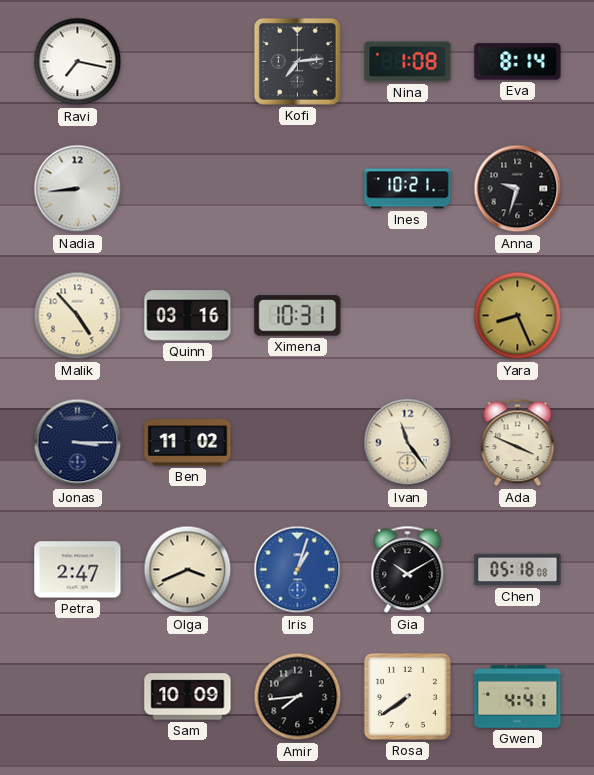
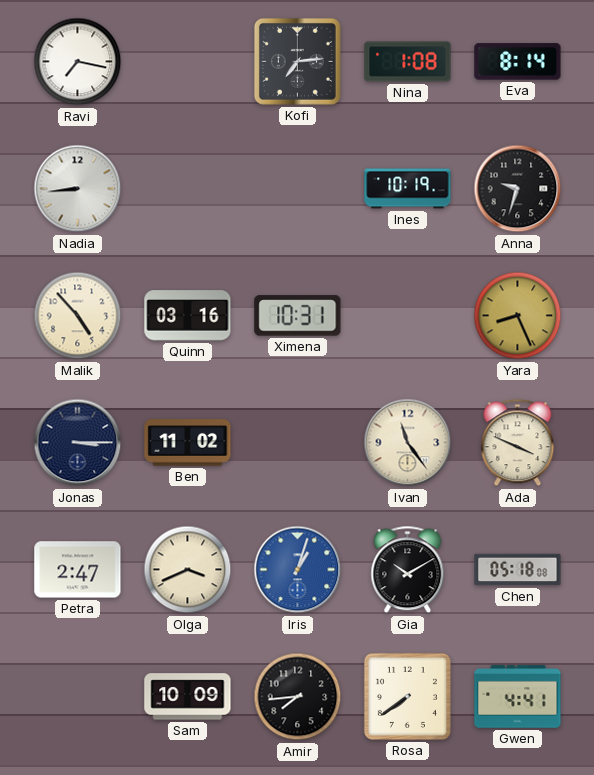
Ines: 10:21 -> 10:19 (408, 189)
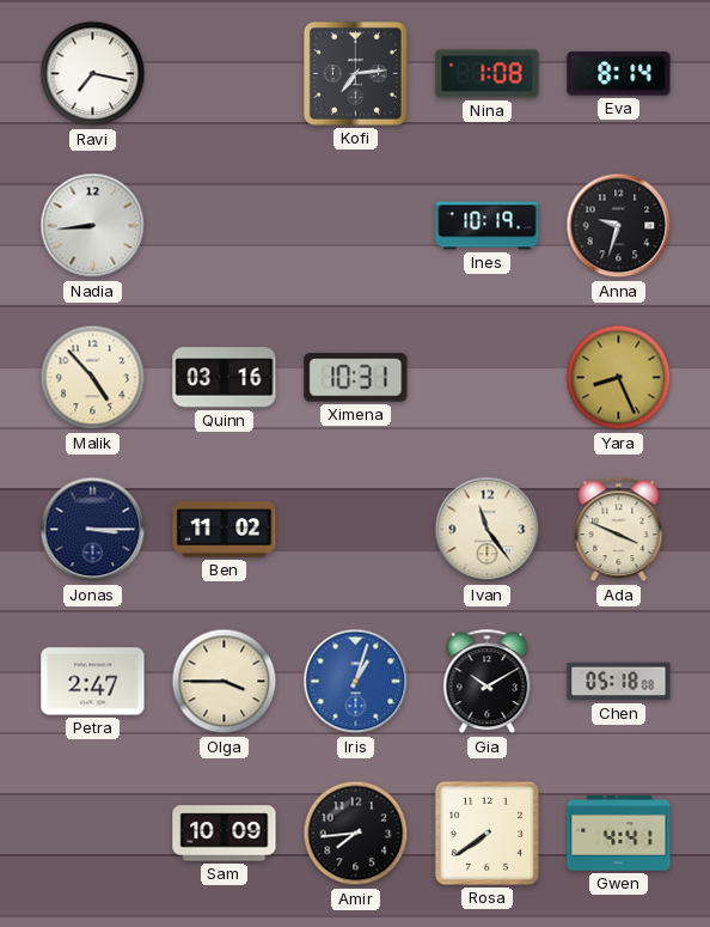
Olga: 3:41 -> 3:45 (225, 682)
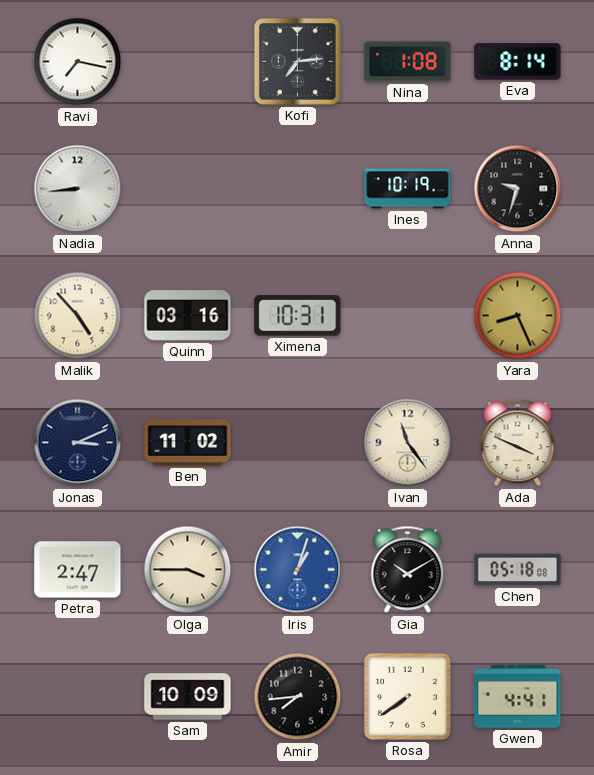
Jonas: 3:15 -> 3:11 (78, 443)
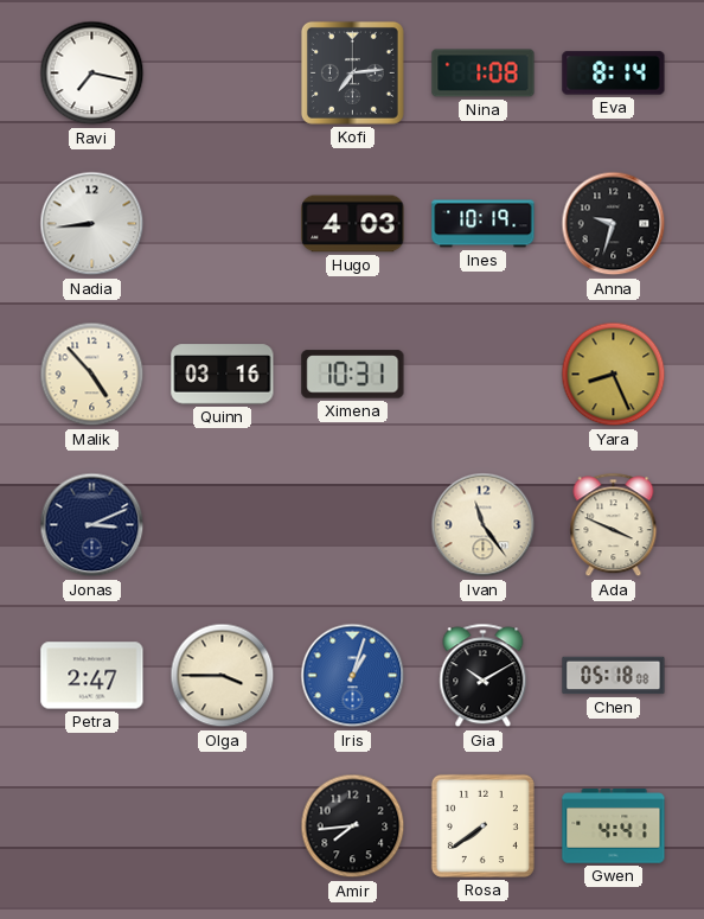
Hugo: none -> 4:03 (353, 224)
Ben: 11:02 -> none (188, 443)
Sam: 10:09 -> none (188, 697)
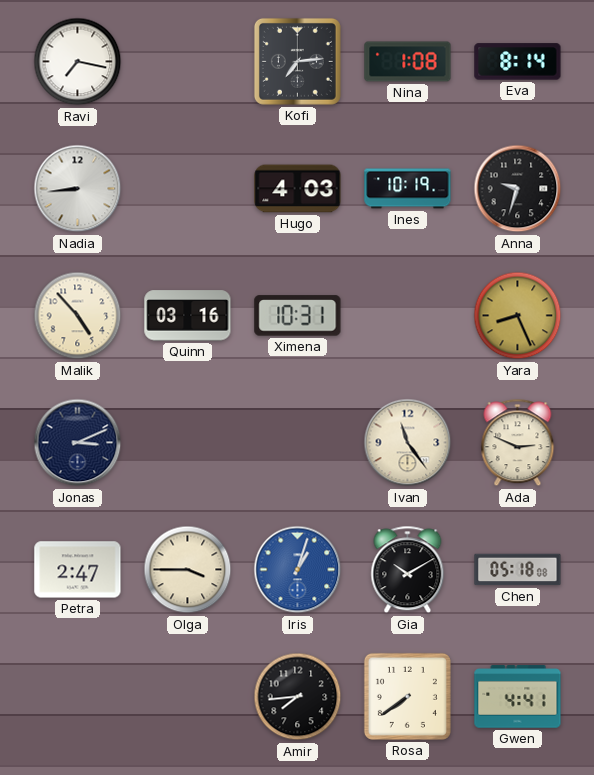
Ada: 3:49 -> 2:49 (518, 443)
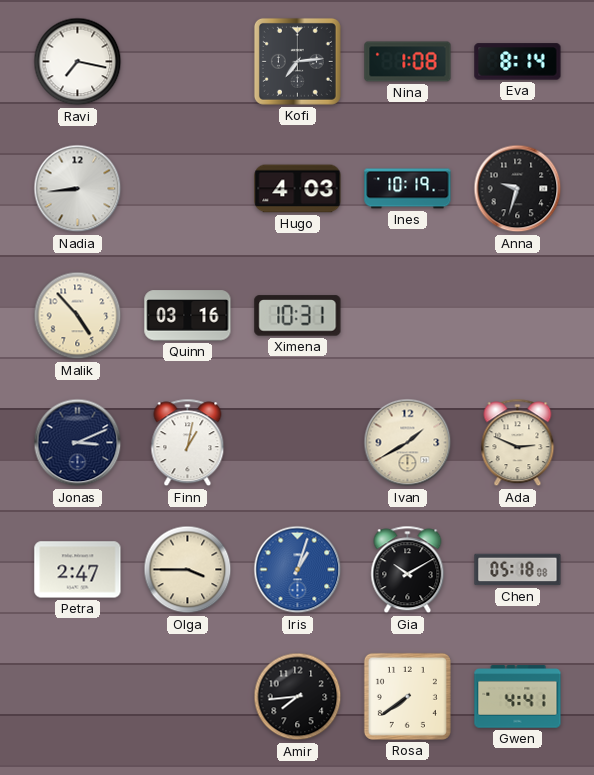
Yara: 8:26 -> none (518, 316)
Finn: none -> 1:02 (188, 443)
Ivan: 11:24 -> 1:40 (408, 443)
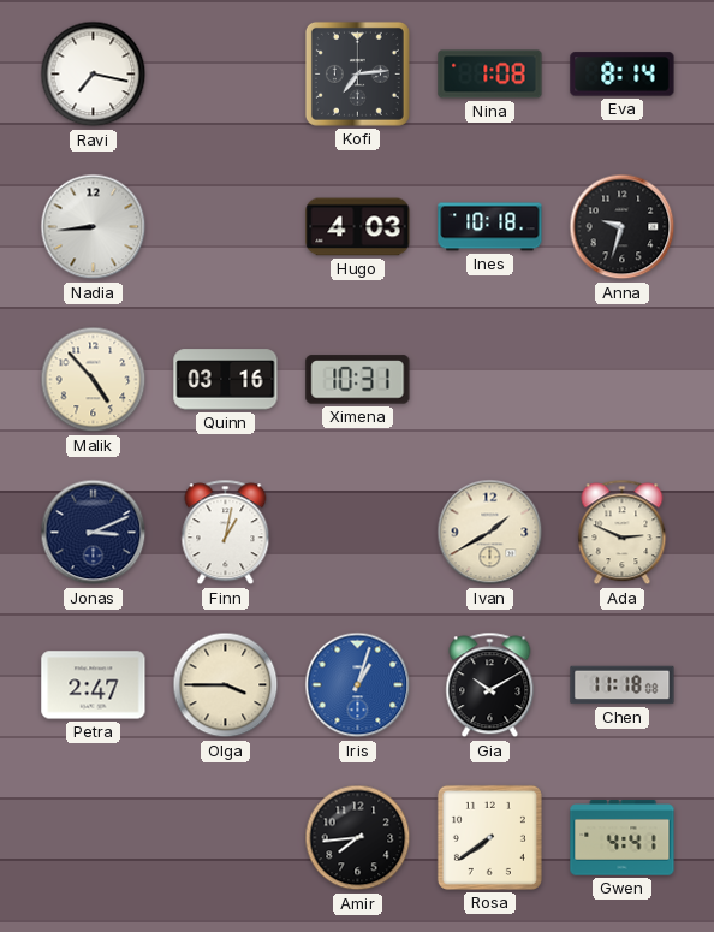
Ines: 10:19 -> 10:18 (490, 227)
Chen: 05:18 -> 11:18 (623, 685)
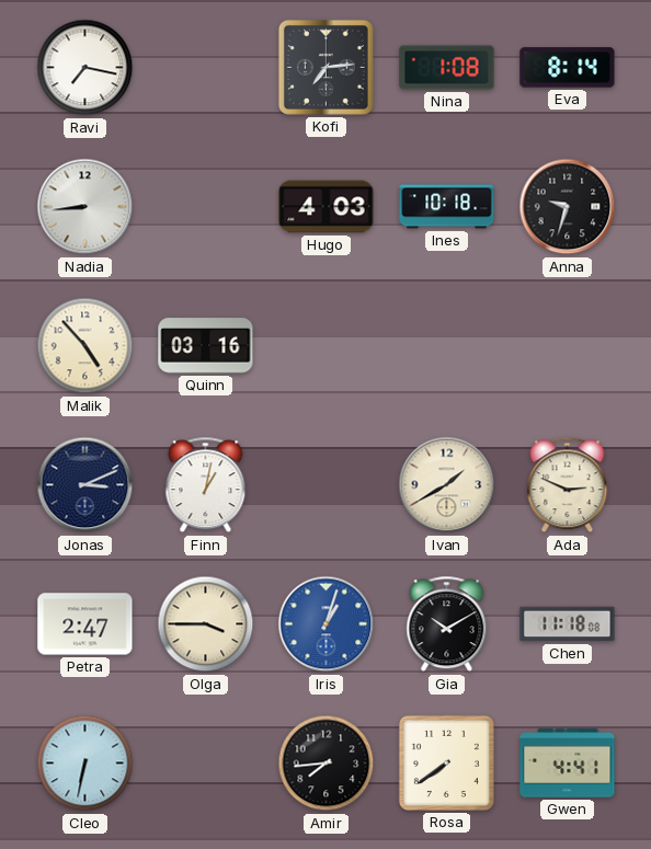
Ximena: 10:31 -> none (358, 380)
Cleo: none -> 6:32 (85, 764)
